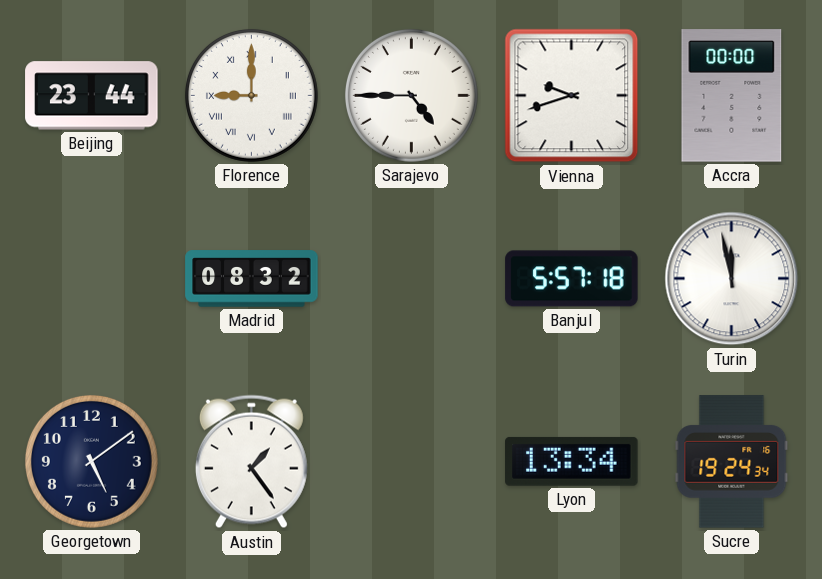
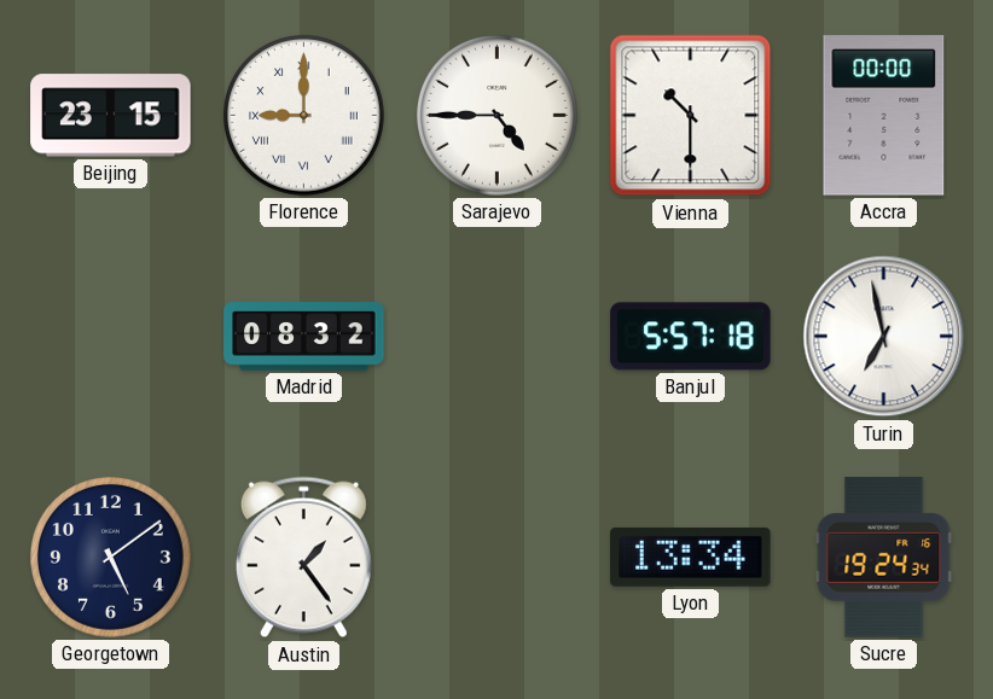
Beijing: 23:44 -> 23:15 (111, 116)
Vienna: 9:42 -> 10:30 (691, 116)
Turin: 11:58 -> 6:58 (884, 337)
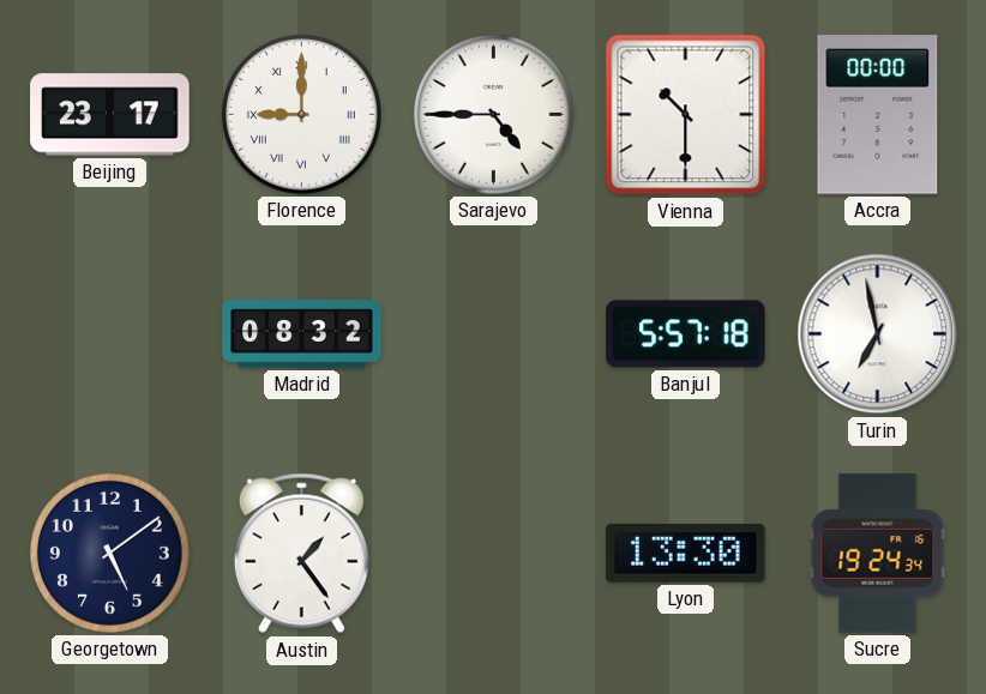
Beijing: 23:15 -> 23:17 (110, 115)
Lyon: 13:34 -> 13:30 (686, 553)
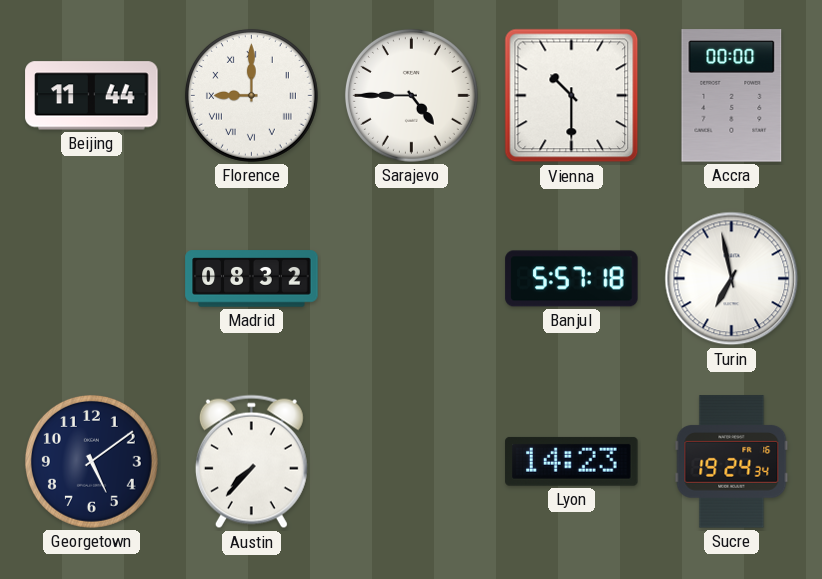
Beijing: 23:17 -> 11:44 (92, 96)
Austin: 1:24 -> 7:37 (251, 462)
Lyon: 13:30 -> 14:23 (572, 461)
